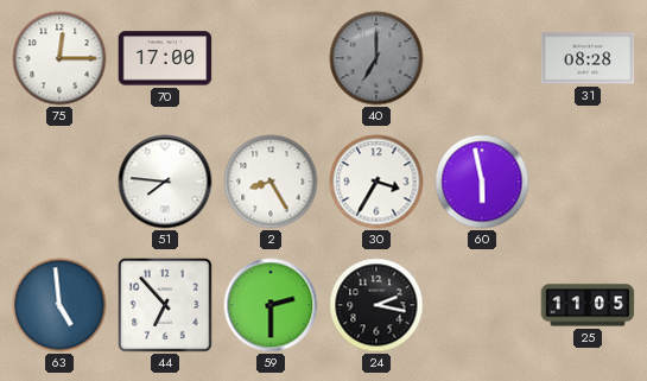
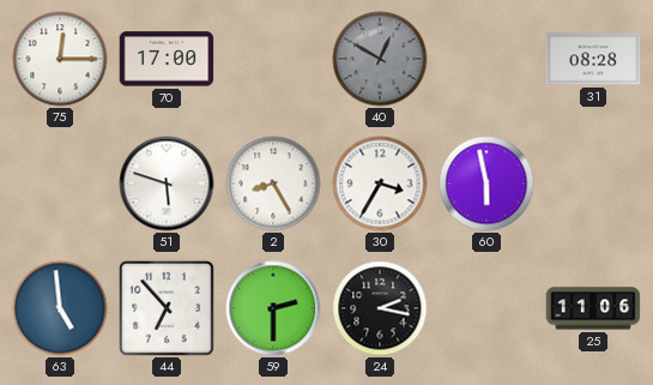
40: 7:00 -> 12:50 (380, 59)
51: 7:46 -> 5:48 (167, 184)
25: 11:05 -> 11:06 (593, 308)
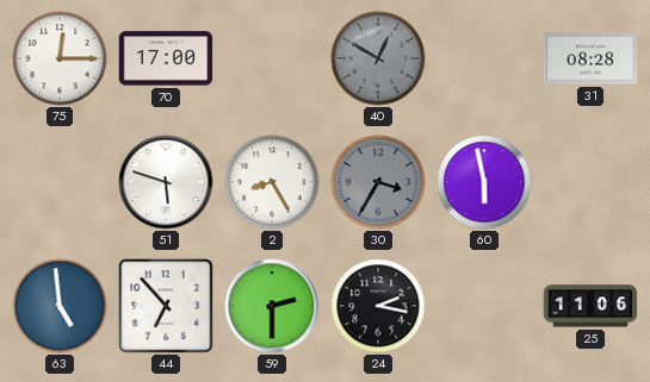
30 dial: white -> grey (378, 182)
